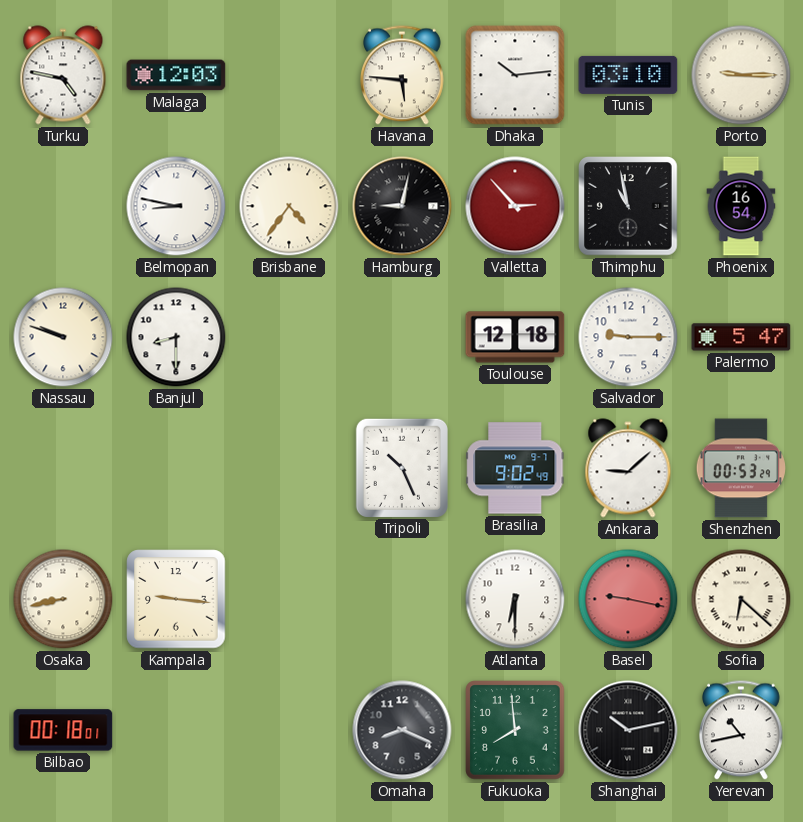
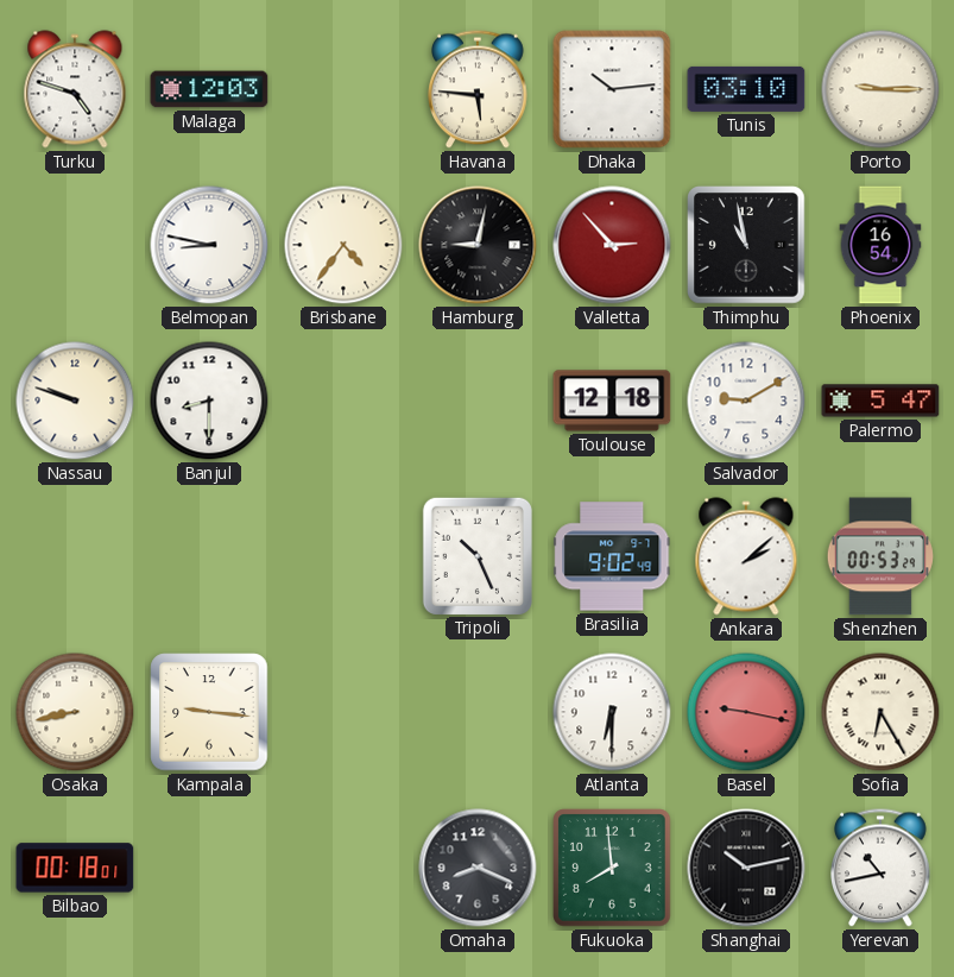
Turku: 4:47 -> 4:48 (75, 89)
Salvador: 9:15 -> 9:10 (746, 401)
Ankara: 9:08 -> 2:08 (746, 556)
Sofia: 6:22 -> 6:25 (880, 712)
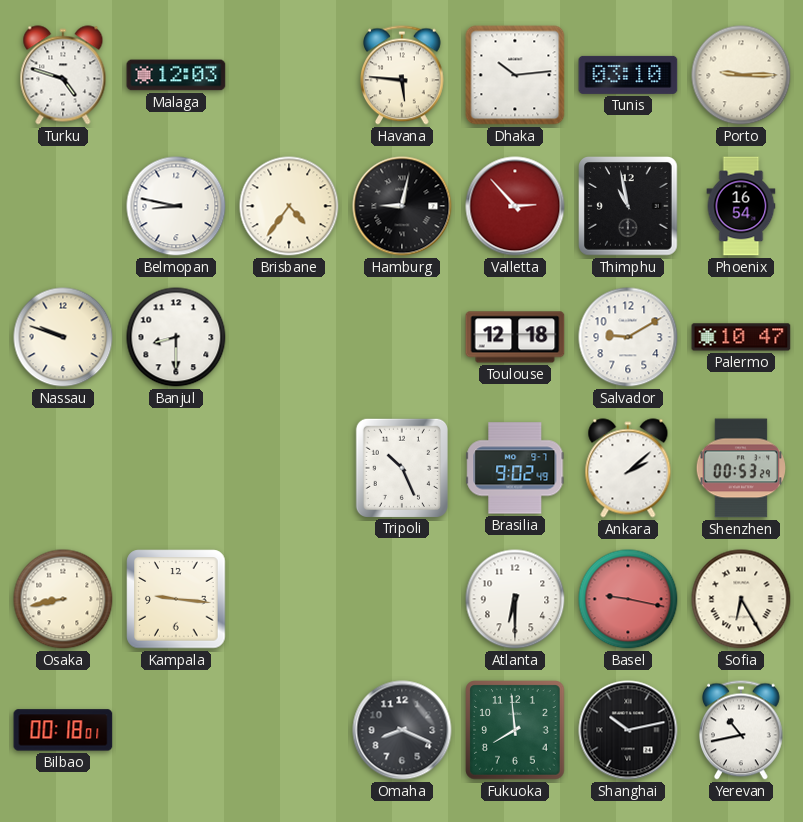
Palermo: 5:47 -> 10:47 (741, 337)
